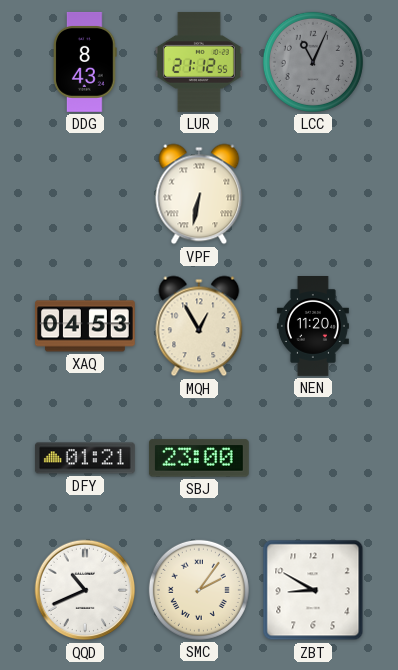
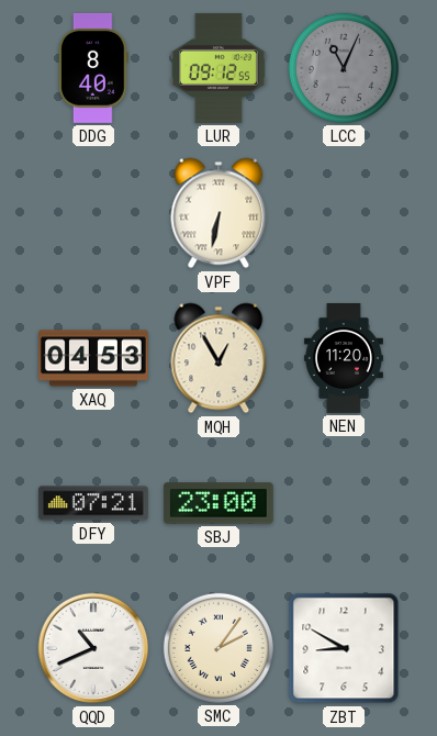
DDG: 8:43 -> 8:40 (94, 68)
LUR: 21:12 -> 09:12 (218, 68)
DFY: 01:21 -> 07:21 (93, 503)
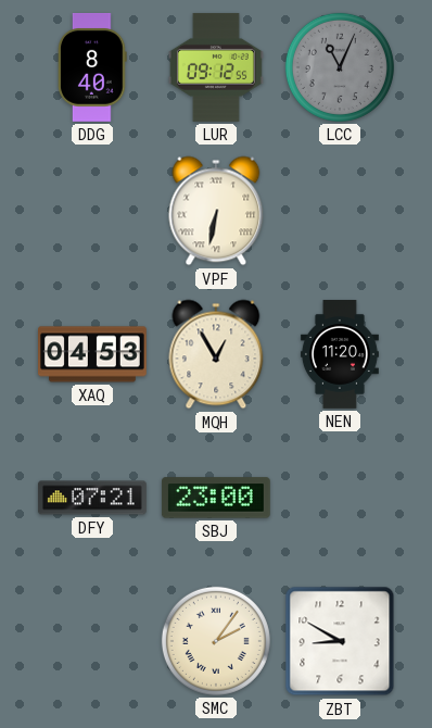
QQD: 10:41 -> none (93, 648)
